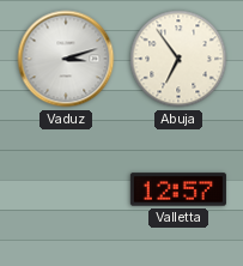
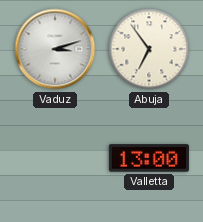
Valletta: 12:57 -> 13:00 (149, 158)
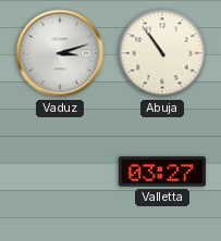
Abuja: 6:54 -> 10:54 (162, 53)
Valletta: 13:00 -> 03:27 (162, 172)
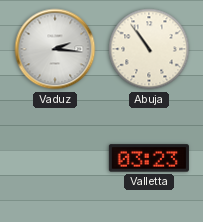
Vaduz: 3:12 -> 2:16 (55, 49)
Valletta: 03:27 -> 03:23 (149, 158)
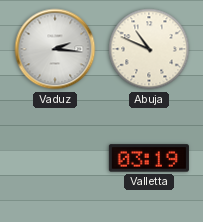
Abuja: 10:54 -> 10:49 (149, 49)
Valletta: 03:23 -> 03:19 (149, 158)
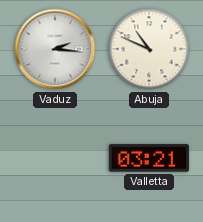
Valletta: 03:19 -> 03:21 (149, 158)
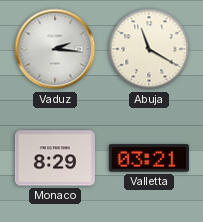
Abuja: 10:49 -> 11:20 (149, 49)
Monaco: none -> 8:29 (55, 158)
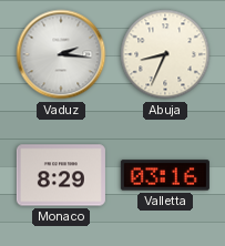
Abuja: 11:20 -> 8:34 (165, 54)
Valletta: 03:21 -> 03:16 (165, 175)
